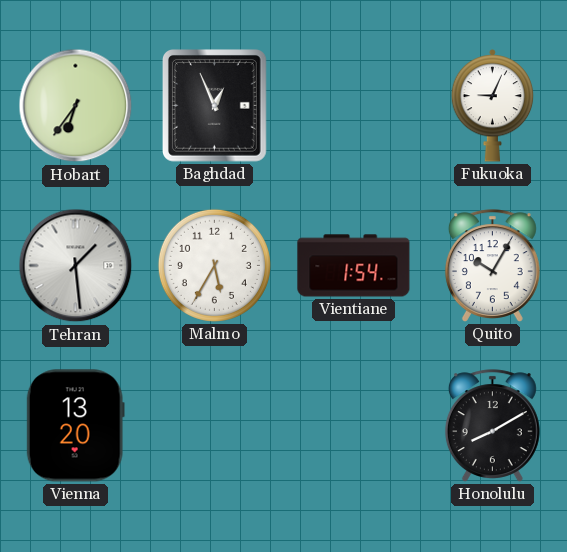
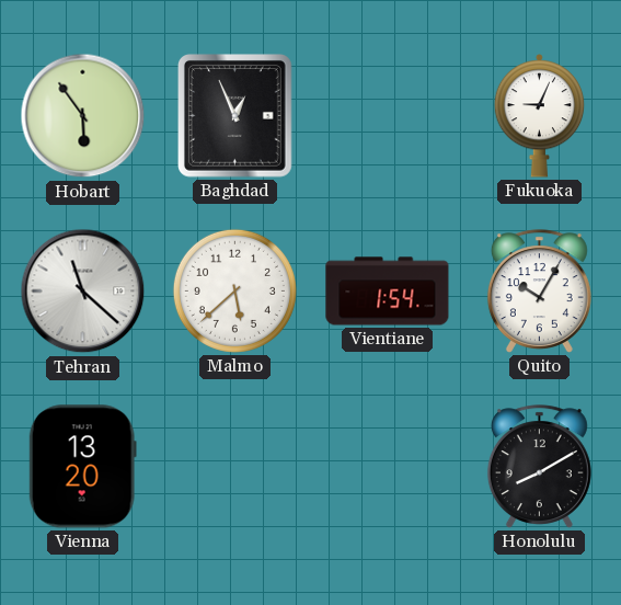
Hobart: 6:36 -> 5:54 (83, 116)
Tehran: 1:29 -> 11:22 (83, 292)
Malmo: 5:35 -> 5:38 (234, 290)
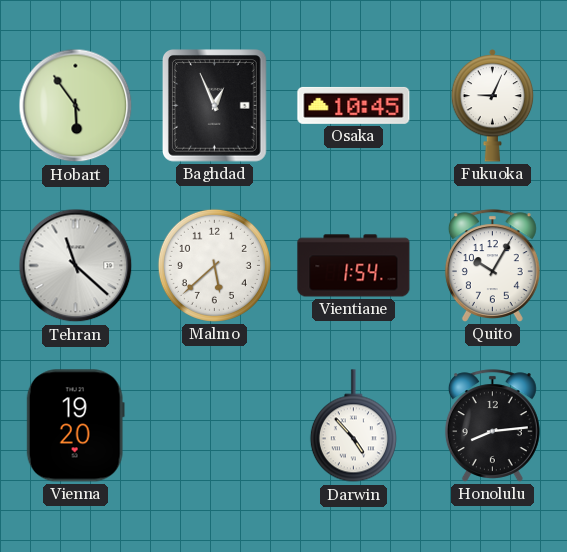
Osaka: none -> 10:45 (354, 105)
Vienna: 13:20 -> 19:20 (75, 426)
Darwin: none -> 4:53 (353, 426)
Honolulu: 8:10 -> 8:14 (492, 426)
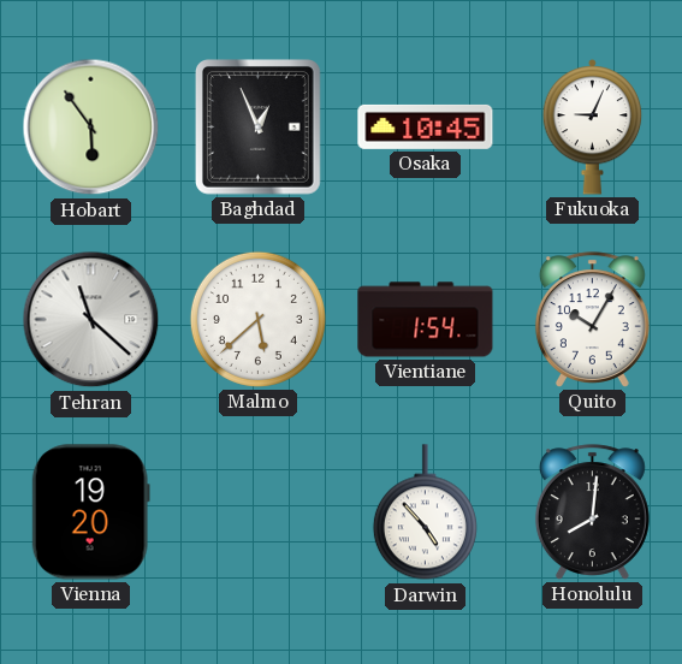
Honolulu: 8:14 -> 8:01 (592, 512)
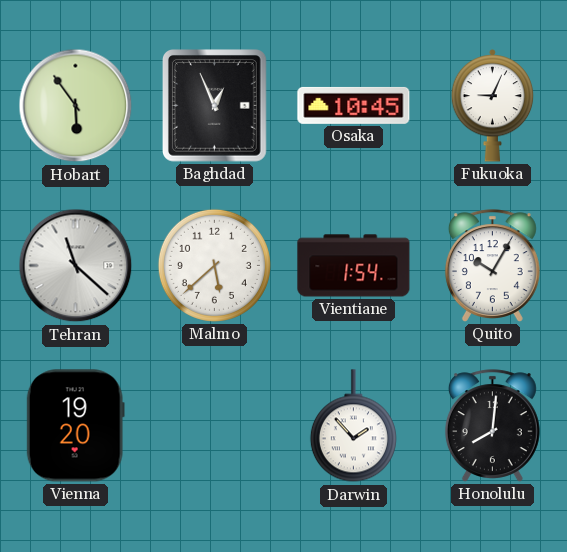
Darwin: 4:53 -> 1:53 (353, 426)
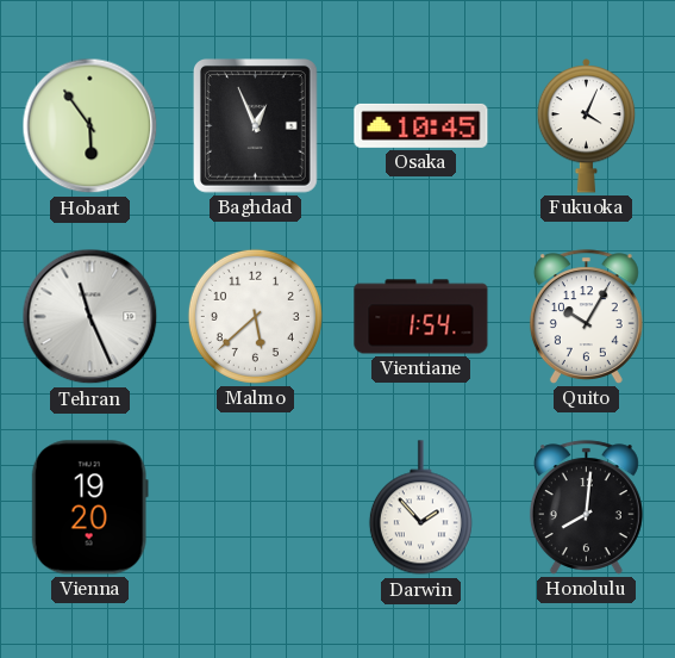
Fukuoka: 9:04 -> 4:04 (587, 126)
Tehran: 11:22 -> 11:26 (90, 317)
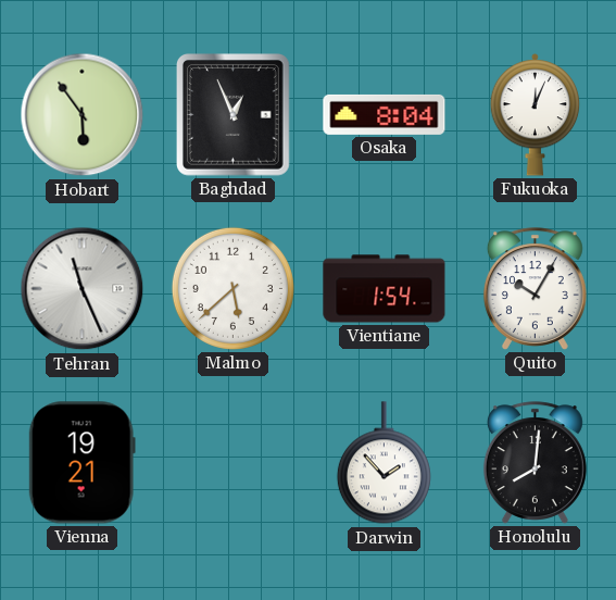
Osaka: 10:45 -> 8:04 (385, 114)
Fukuoka: 4:04 -> 12:04 (536, 115)
Vienna: 19:20 -> 19:21 (81, 463)
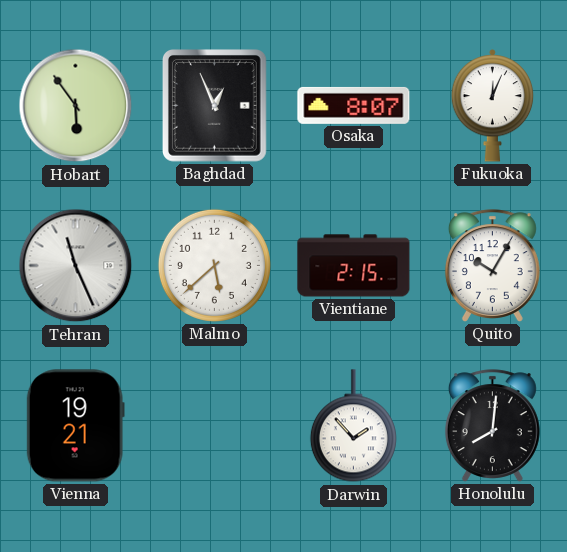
Osaka: 8:04 -> 8:07 (354, 105)
Vientiane: 1:54 -> 2:15 (354, 266)
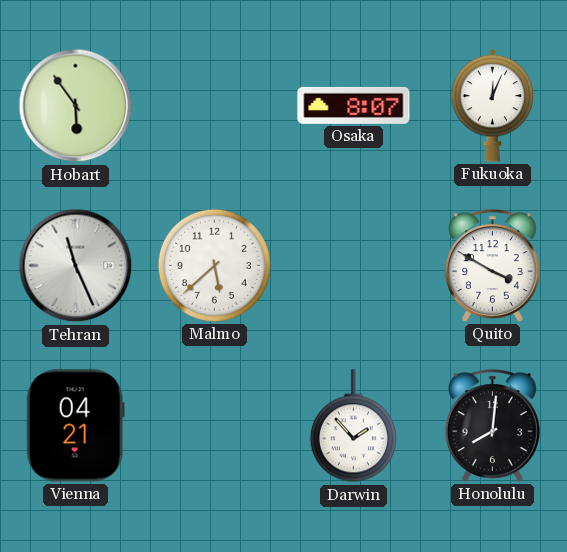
Baghdad: 12:56 -> none (215, 106)
Vientiane: 2:15 -> none (354, 266)
Quito: 10:05 -> 3:50 (492, 266)
Vienna: 19:21 -> 04:21 (75, 426)
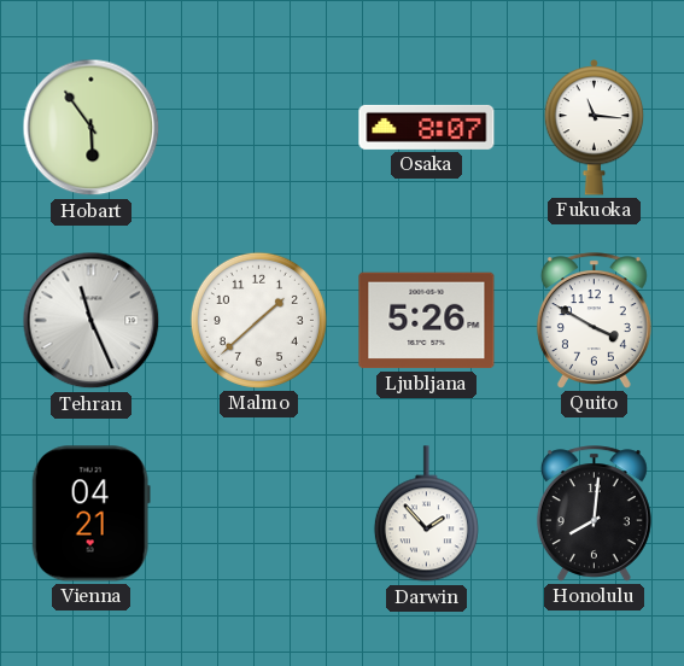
Fukuoka: 12:04 -> 11:16 (595, 128)
Malmo: 5:38 -> 1:38 (258, 320)
Ljubljana: none -> 5:26 (427, 321)
